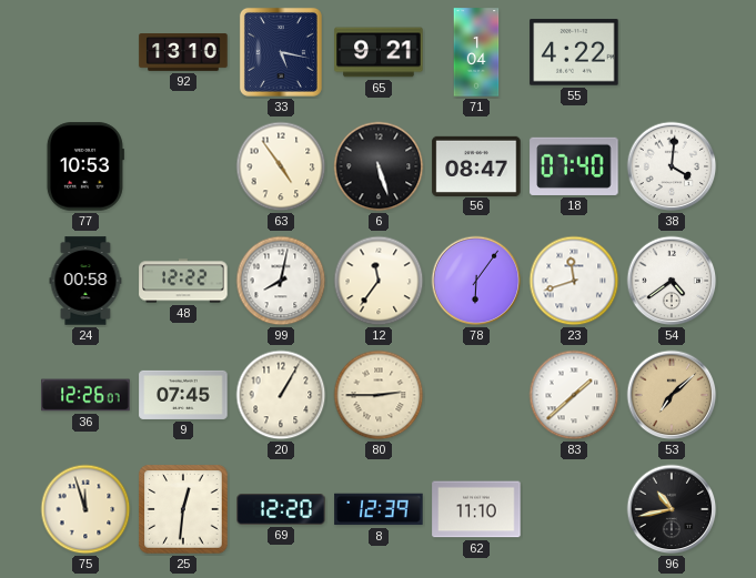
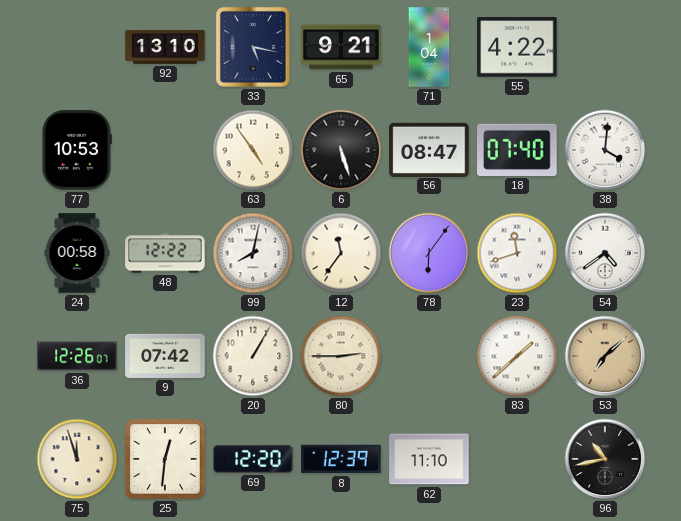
9: 07:45 -> 07:42 (165, 356)
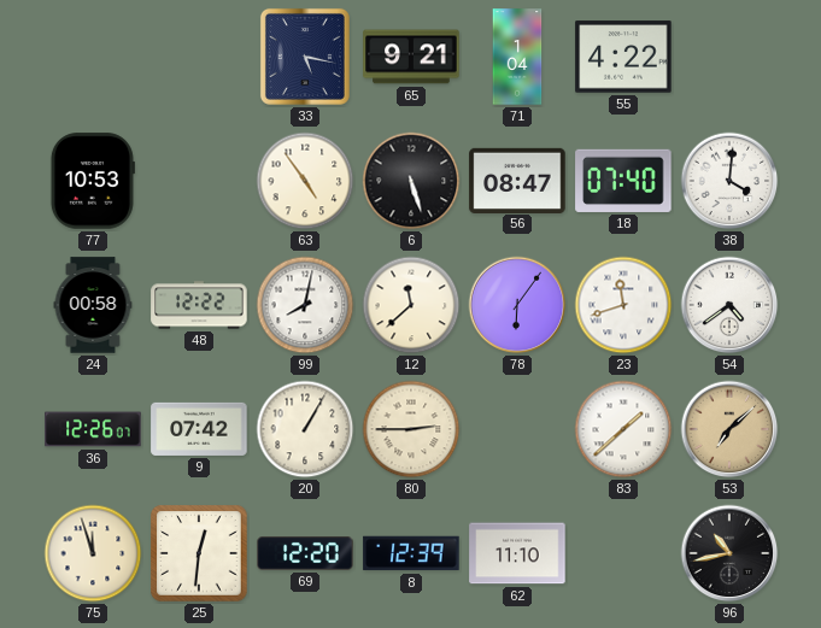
92: 13:10 -> none (165, 47)
12: 11:36 -> 11:38 (411, 305)
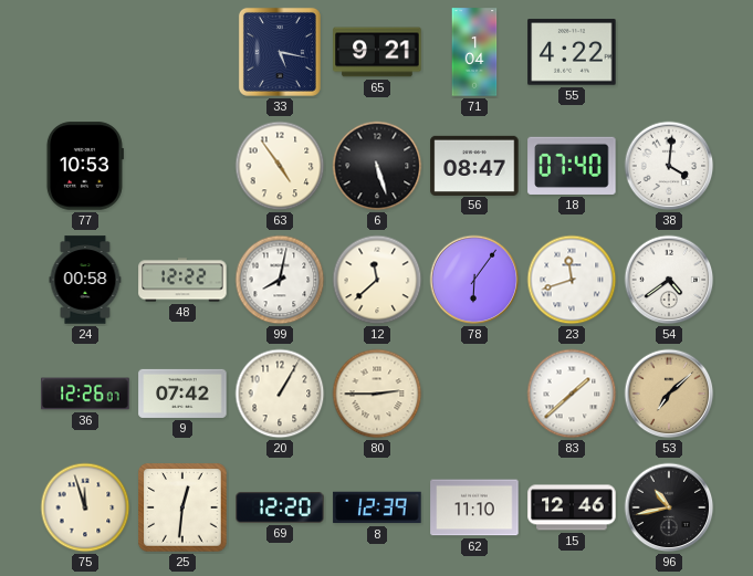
15: none -> 12:46 (572, 507)
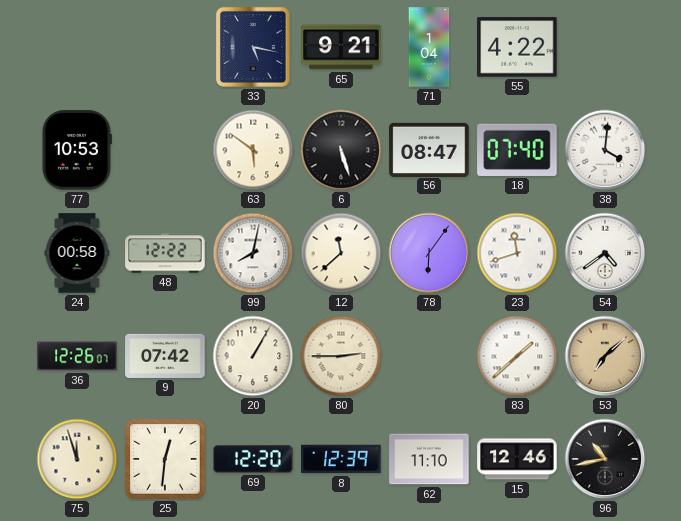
63: 4:54 -> 5:51 (253, 150)
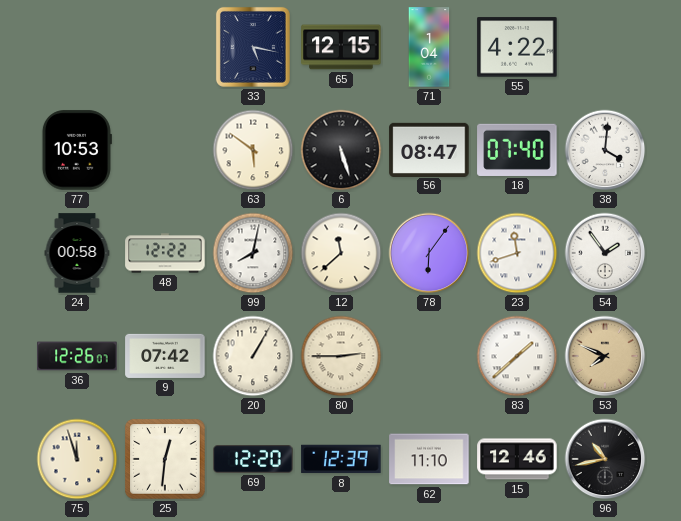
65: 9:21 -> 12:15 (341, 47)
54: 4:39 -> 1:54 (605, 253)
53: 7:08 -> 7:49 (605, 356)
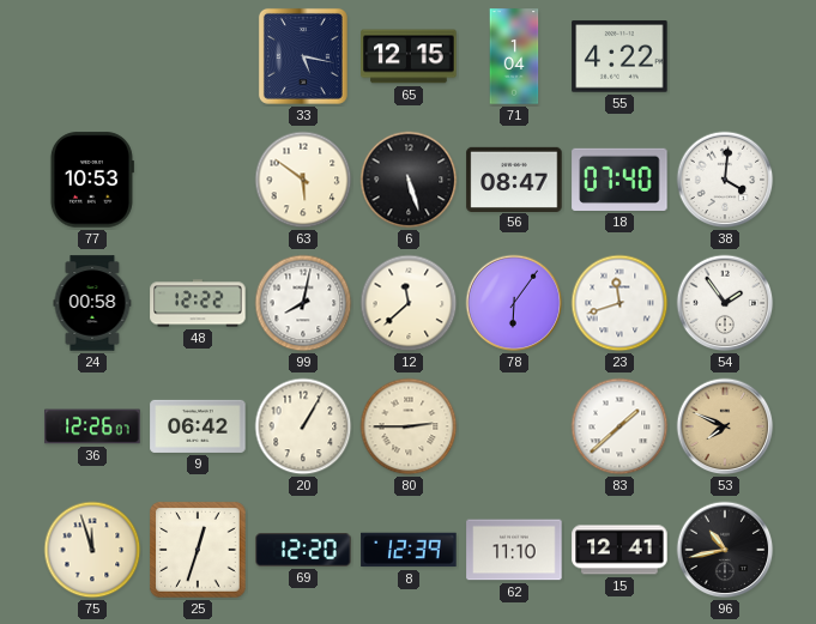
9: 07:42 -> 06:42 (198, 426)
25: 12:31 -> 12:33 (198, 550)
15: 12:46 -> 12:41 (619, 550)
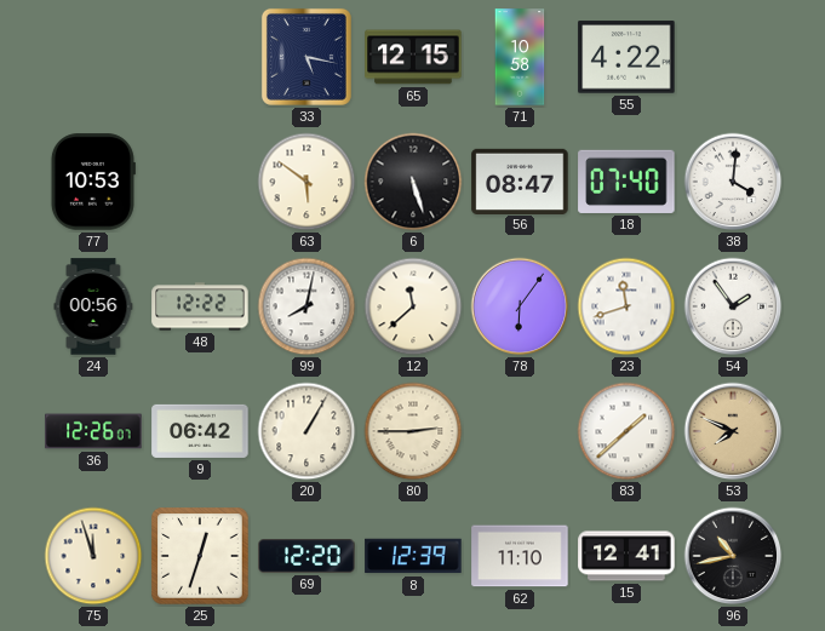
71: 1:04 -> 10:58 (520, 57)
24: 00:58 -> 00:56 (93, 306)
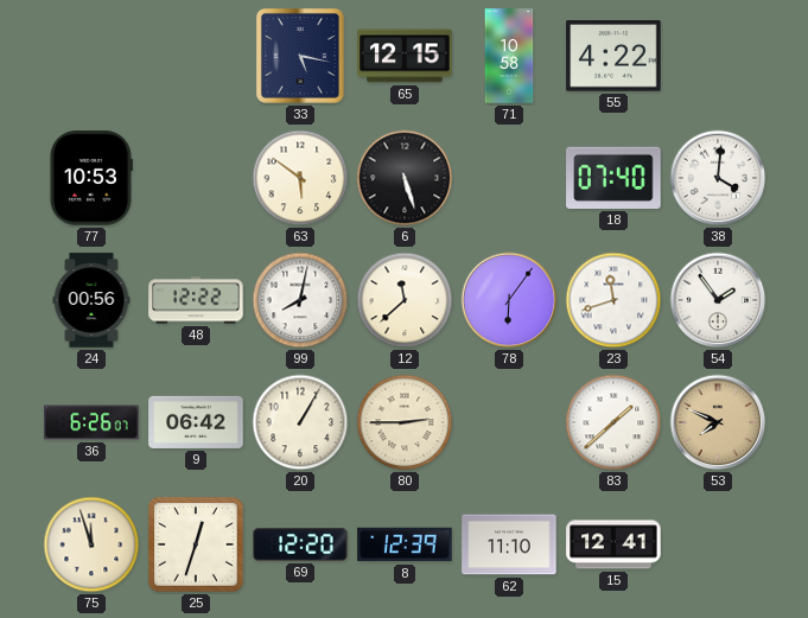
56: 08:47 -> none (520, 180)
36: 12:26 -> 6:26 (91, 422)
96: 10:43 -> none (733, 556)
